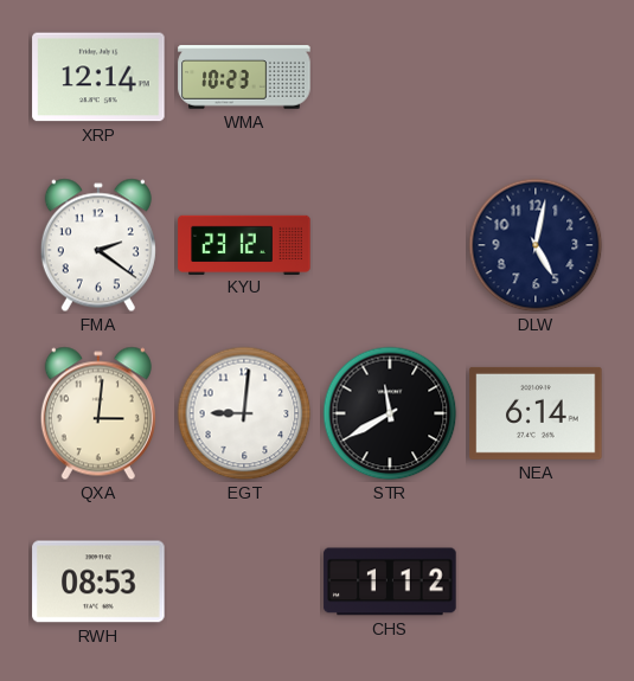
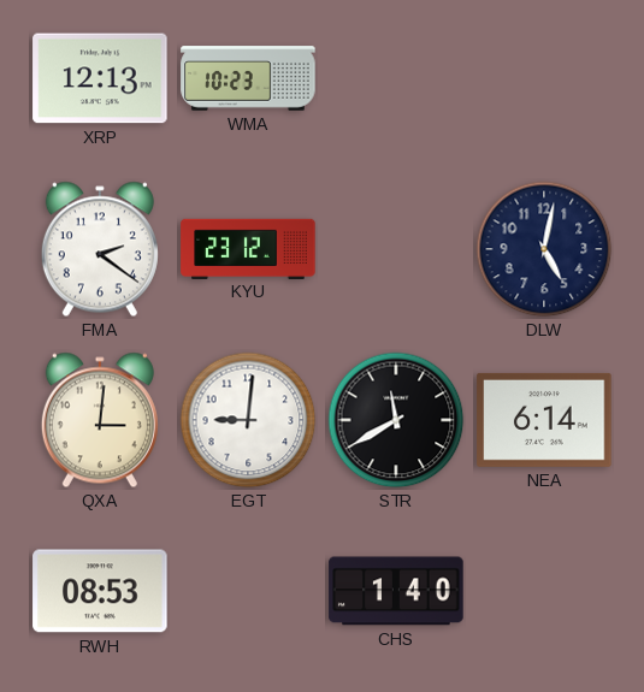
XRP: 12:14 -> 12:13 (100, 78)
CHS: 1:12 -> 1:40 (396, 591)
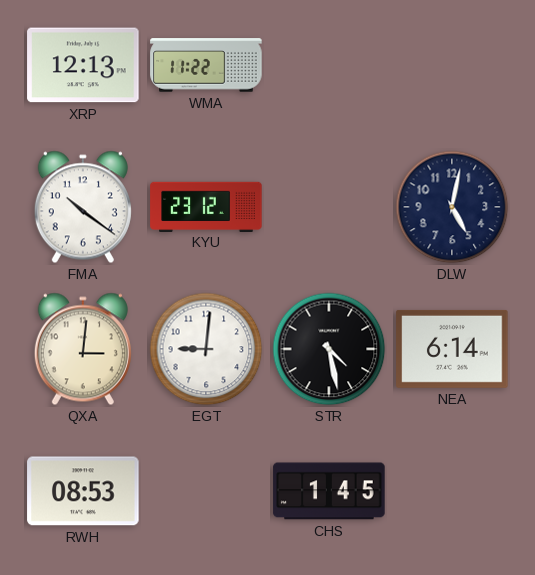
WMA: 10:23 -> 11:22 (206, 65)
FMA: 2:21 -> 10:21 (83, 207)
STR: 11:40 -> 4:28 (329, 349)
CHS: 1:40 -> 1:45 (329, 491)
